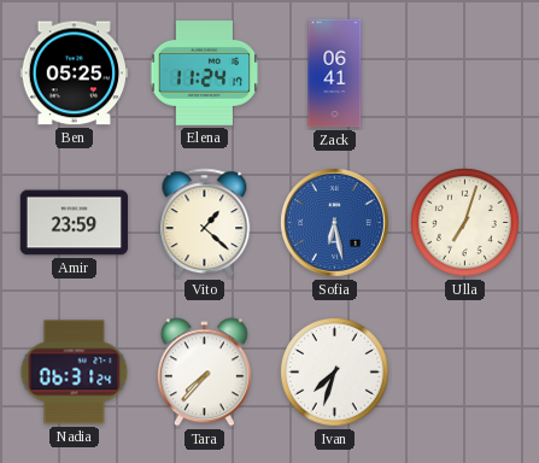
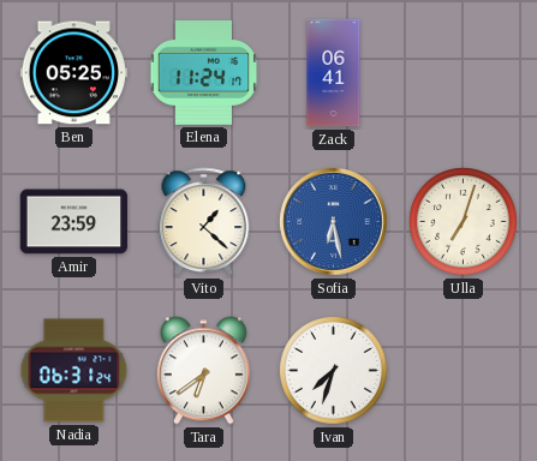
Tara: 7:37 -> 6:39 (203, 371)
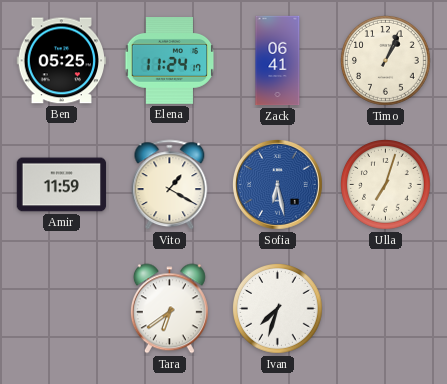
Timo: none -> 1:04 (386, 61)
Amir: 23:59 -> 11:59 (62, 185)
Vito: 1:22 -> 1:20 (170, 185)
Nadia: 06:31 -> none (74, 371)
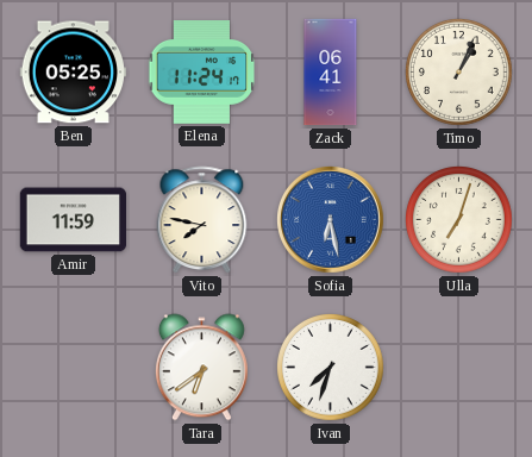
Vito: 1:20 -> 7:47 (202, 220)
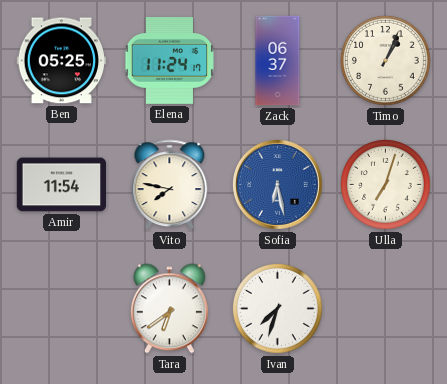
Zack: 06:41 -> 06:37 (278, 61)
Amir: 11:59 -> 11:54 (62, 185)
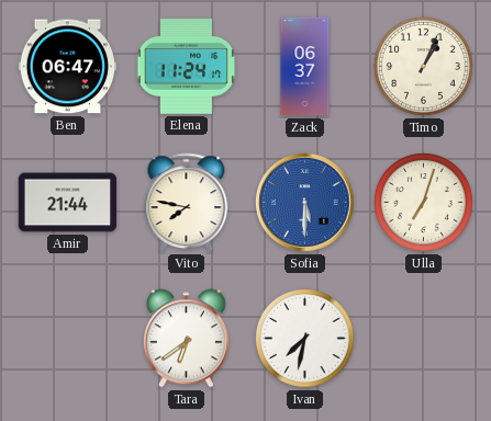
Ben: 05:25 -> 06:47 (68, 67)
Amir: 11:54 -> 21:44 (68, 203)
Sofia: 6:28 -> 5:30 (305, 203)
Ivan: 7:33 -> 7:32 (305, 339)
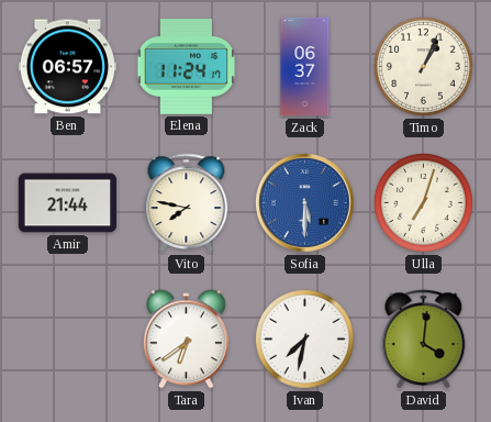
Ben: 06:47 -> 06:57 (68, 67)
David: none -> 4:01 (424, 340)
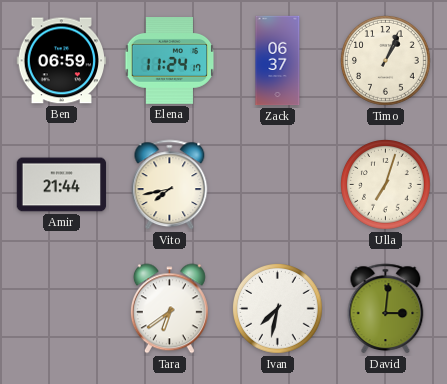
Ben: 06:57 -> 06:59 (62, 61)
Vito: 7:47 -> 7:43 (170, 185)
Sofia: 5:30 -> none (305, 203)
David: 4:01 -> 3:01 (386, 309)
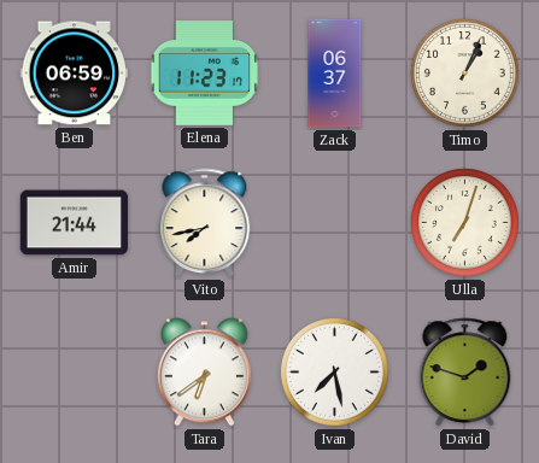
Elena: 11:24 -> 11:23 (205, 74)
Ivan: 7:32 -> 7:28 (335, 373)
David: 3:01 -> 1:48 (465, 373)
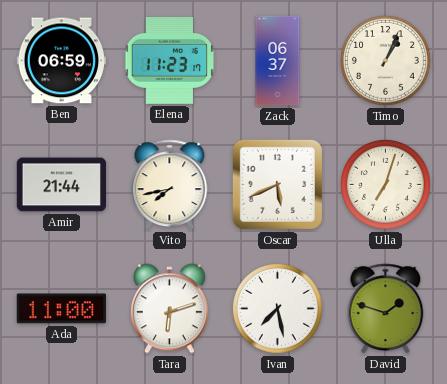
Oscar: none -> 5:41 (277, 184)
Ada: none -> 11:00 (61, 309)
Tara: 6:39 -> 6:12 (169, 309)
